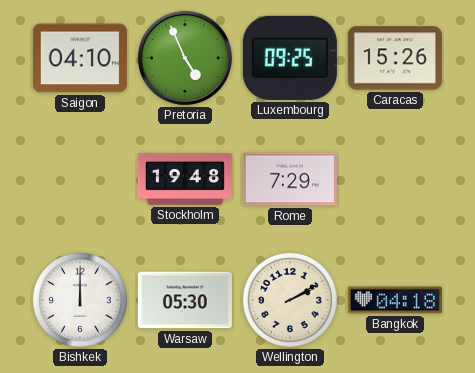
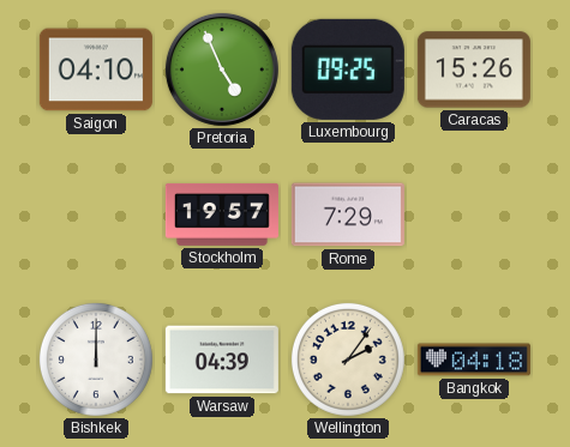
Stockholm: 19:48 -> 19:57 (222, 215)
Warsaw: 05:30 -> 04:39 (222, 360)
Wellington: 2:10 -> 2:06 (348, 360)
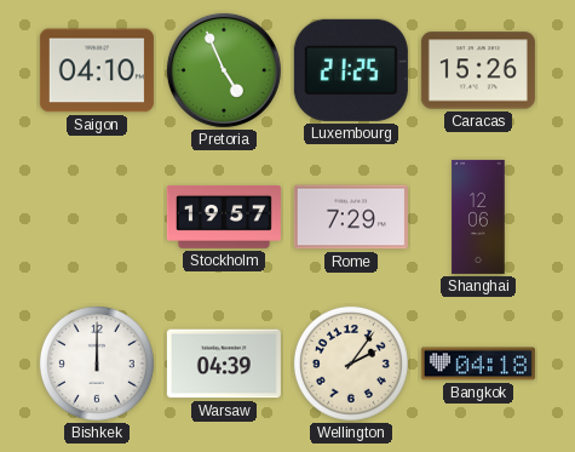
Luxembourg: 09:25 -> 21:25 (351, 70)
Shanghai: none -> 12:06 (478, 217)
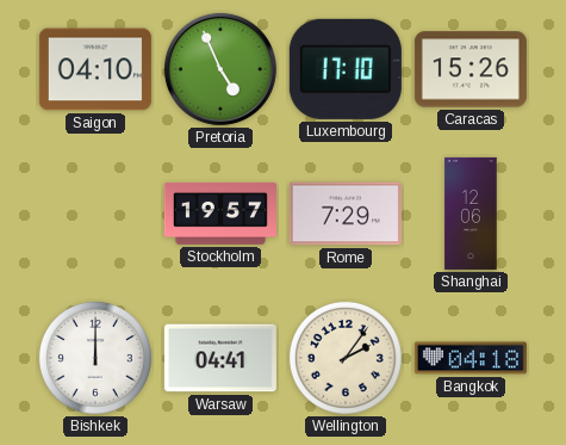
Luxembourg: 21:25 -> 17:10 (346, 69)
Warsaw: 04:39 -> 04:41 (220, 358)
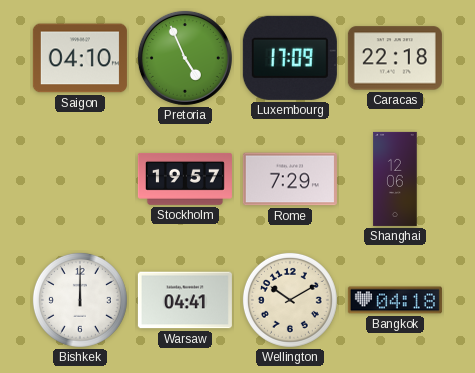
Luxembourg: 17:10 -> 17:09 (290, 58)
Caracas: 15:26 -> 22:18 (395, 58)
Wellington: 2:06 -> 10:10 (290, 300)
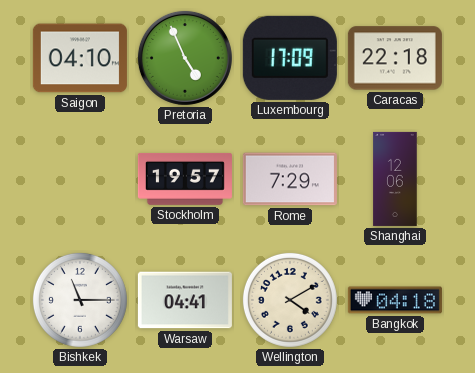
Bishkek: 12:00 -> 11:15 (80, 300)
Wellington: 10:10 -> 4:10 (290, 300)
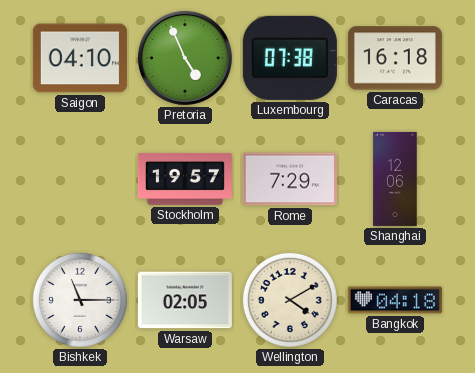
Luxembourg: 17:09 -> 07:38 (290, 58)
Caracas: 22:18 -> 16:18 (395, 58)
Warsaw: 04:41 -> 02:05 (185, 300)
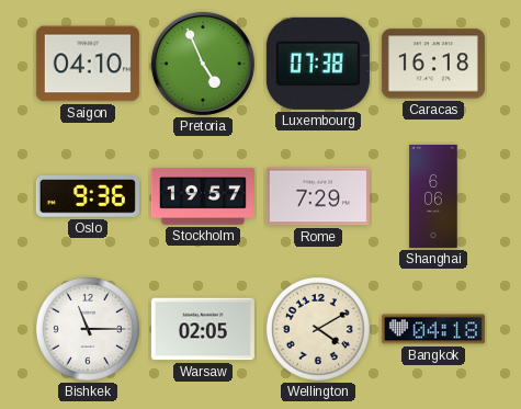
Oslo: none -> 9:36 (88, 196)
Shanghai: 12:06 -> 6:06 (433, 196)
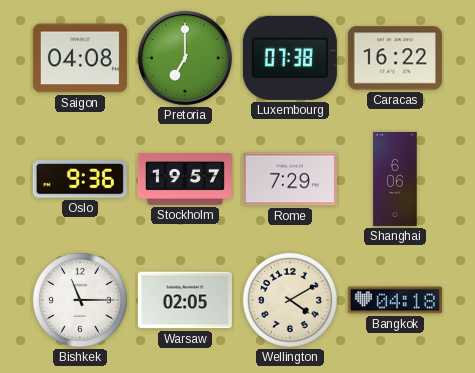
Saigon: 04:10 -> 04:08 (80, 58)
Pretoria: 4:56 -> 7:00 (185, 58)
Caracas: 16:18 -> 16:22 (395, 58)
